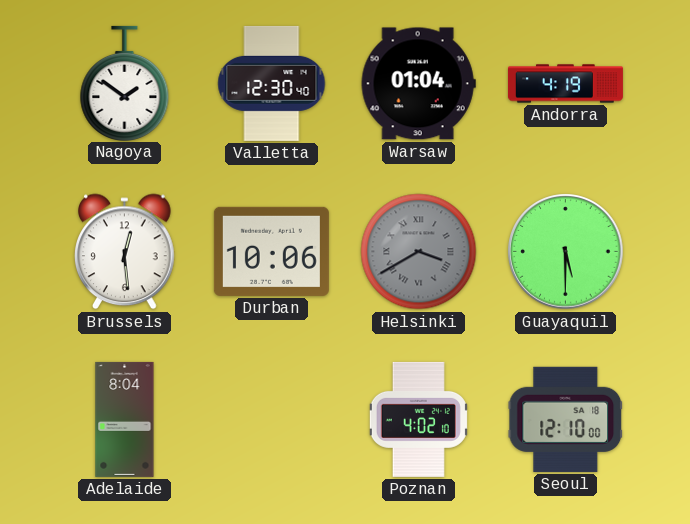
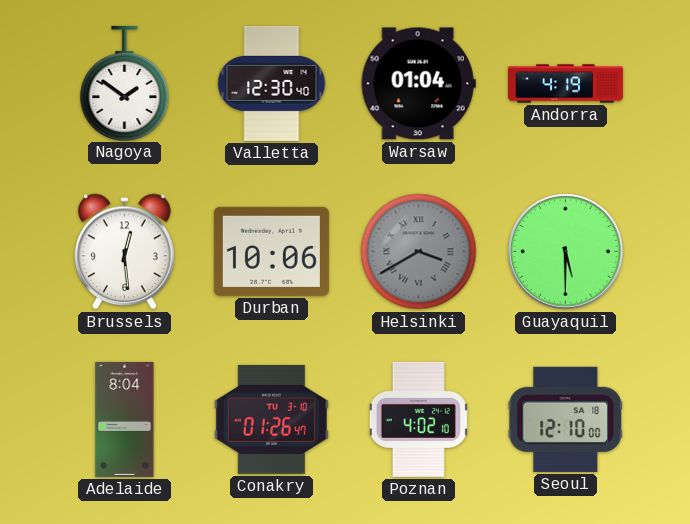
Conakry: none -> 01:26 (271, 419)
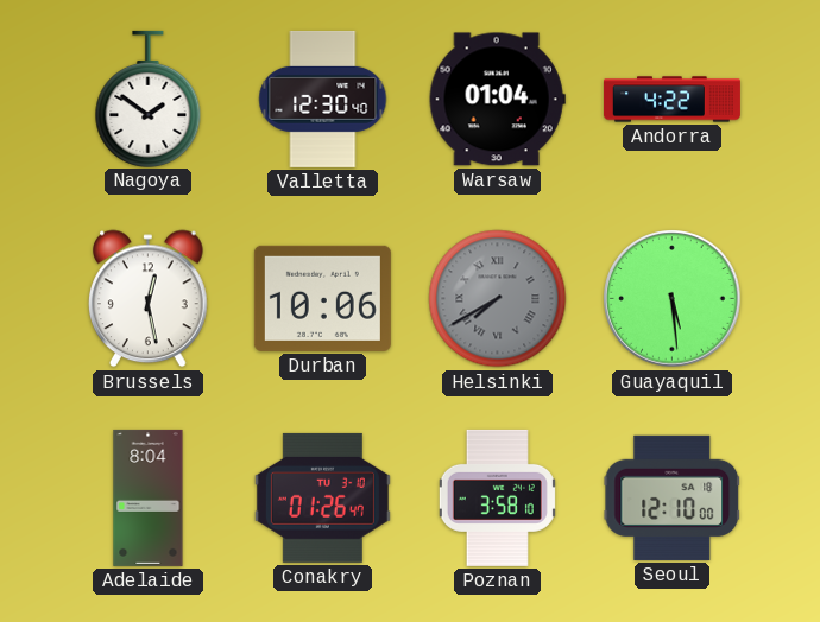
Andorra: 4:19 -> 4:22 (671, 100)
Brussels: 12:29 -> 12:28 (149, 299)
Helsinki: 3:40 -> 7:40 (498, 299)
Guayaquil: 5:30 -> 5:29 (673, 299)
Poznan: 4:02 -> 3:58 (497, 497)
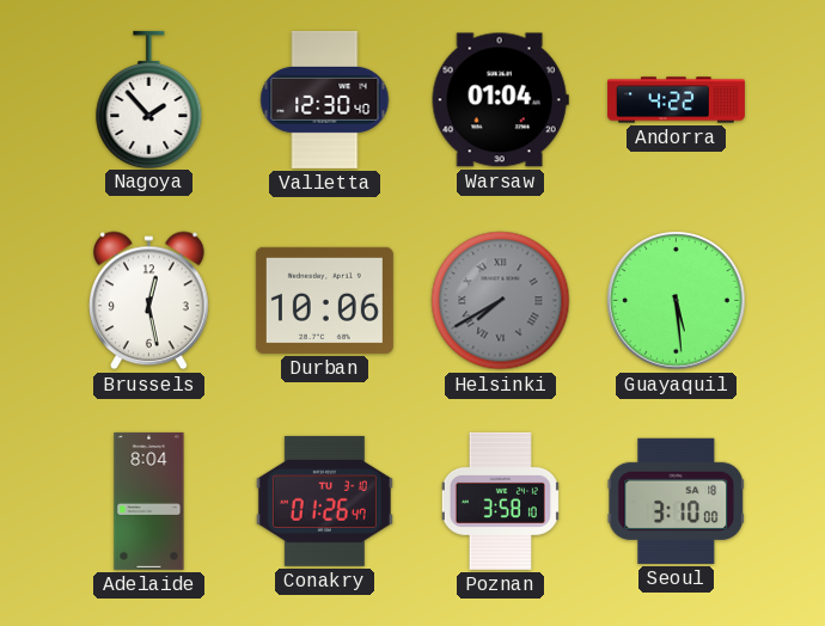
Nagoya: 1:51 -> 1:53 (149, 99)
Seoul: 12:10 -> 3:10 (677, 501)
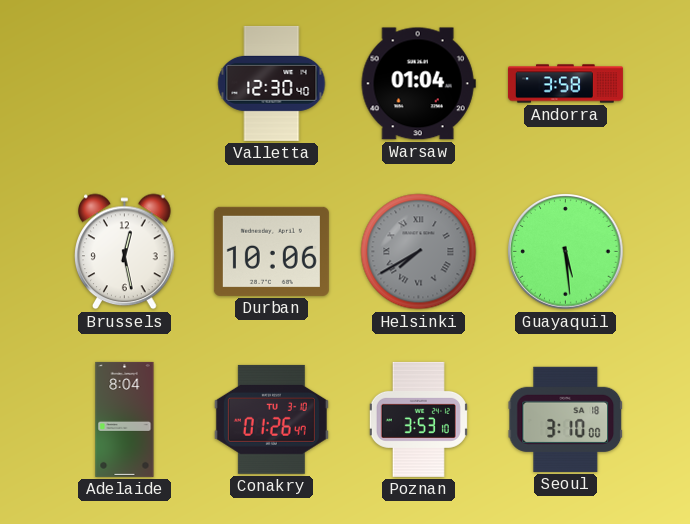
Nagoya: 1:53 -> none (149, 99)
Andorra: 4:22 -> 3:58 (565, 84)
Poznan: 3:58 -> 3:53 (418, 419)
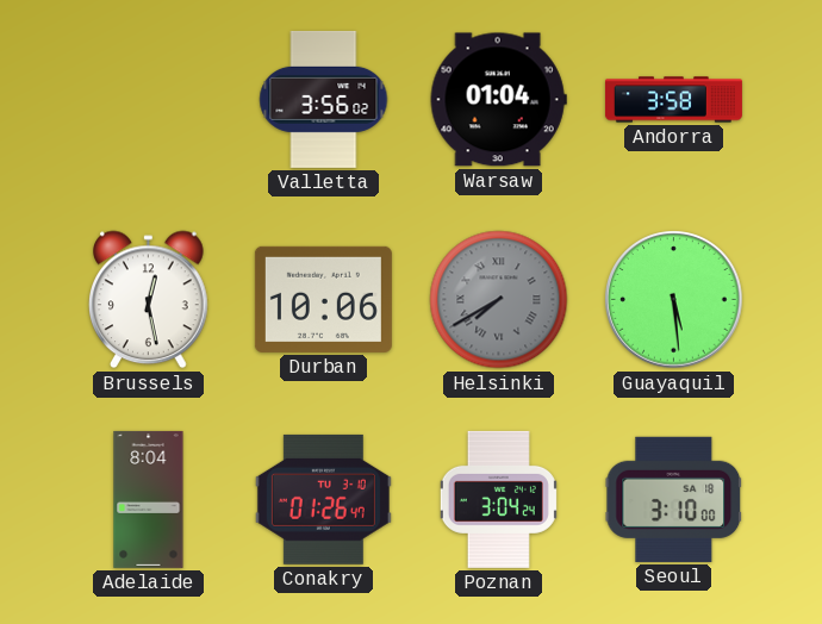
Valletta: 12:30 -> 3:56 (324, 99)
Poznan: 3:53 -> 3:04 (498, 499)
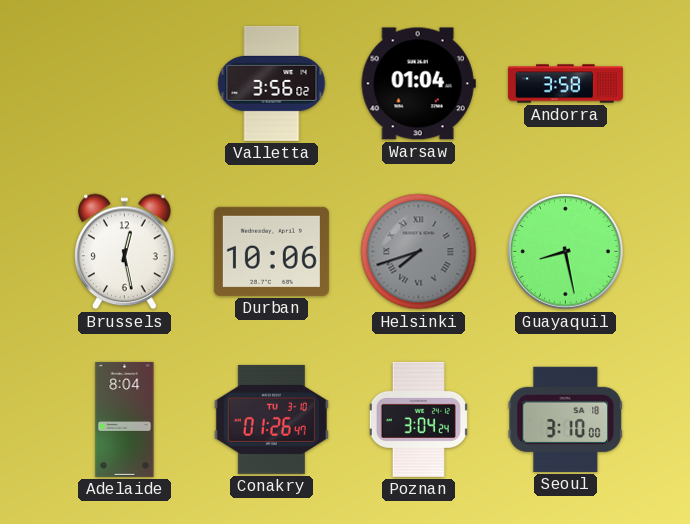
Helsinki: 7:40 -> 7:42 (419, 252)
Guayaquil: 5:29 -> 8:28 (566, 252)
